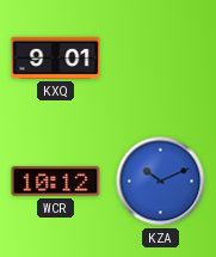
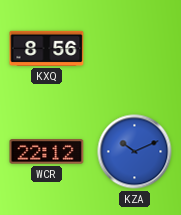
KXQ: 9:01 -> 8:56 (47, 48)
WCR: 10:12 -> 22:12 (47, 152)
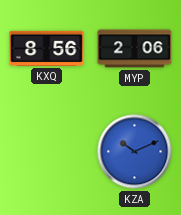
MYP: none -> 2:06 (135, 49)
WCR: 22:12 -> none (47, 152)
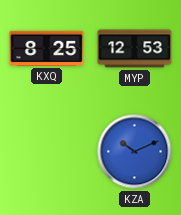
KXQ: 8:56 -> 8:25 (47, 48)
MYP: 2:06 -> 12:53 (135, 49)
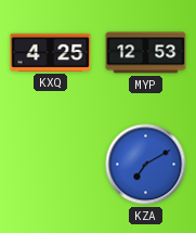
KXQ: 8:25 -> 4:25 (51, 52)
KZA: 10:11 -> 7:10 (146, 165)
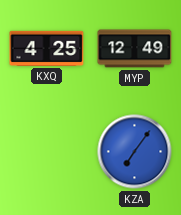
MYP: 12:53 -> 12:49 (135, 49)
KZA: 7:10 -> 7:06 (135, 152)
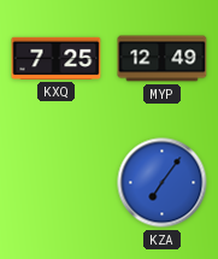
KXQ: 4:25 -> 7:25 (57, 58)
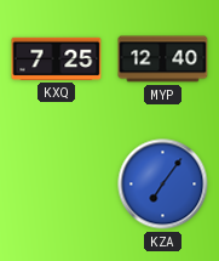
MYP: 12:49 -> 12:40 (163, 59)
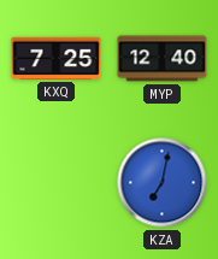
KZA: 7:06 -> 7:02 (163, 183)
